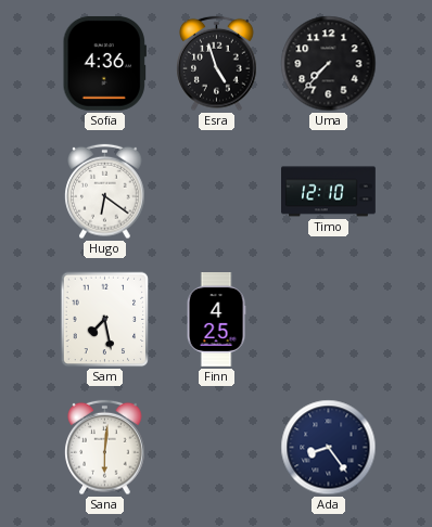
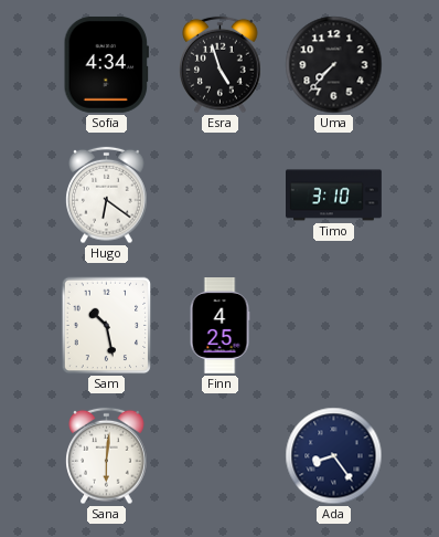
Sofia: 4:36 -> 4:34 (106, 64)
Timo: 12:10 -> 3:10 (334, 196)
Sam: 7:28 -> 10:28 (107, 326)
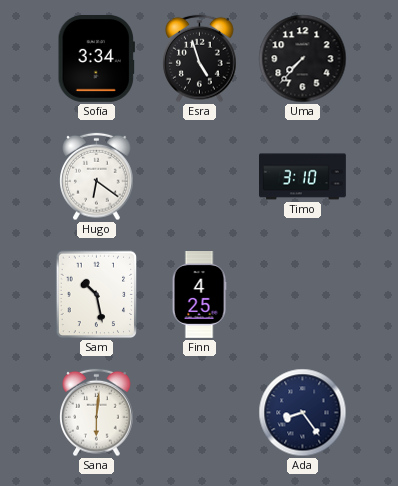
Sofia: 4:34 -> 3:34 (96, 58)
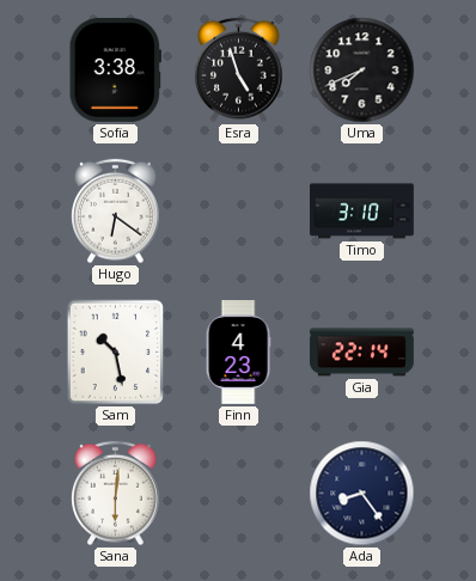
Sofia: 3:34 -> 3:38 (115, 69)
Uma: 7:37 -> 7:41 (362, 71)
Finn: 4:25 -> 4:23 (238, 353)
Gia: none -> 22:14 (362, 353)
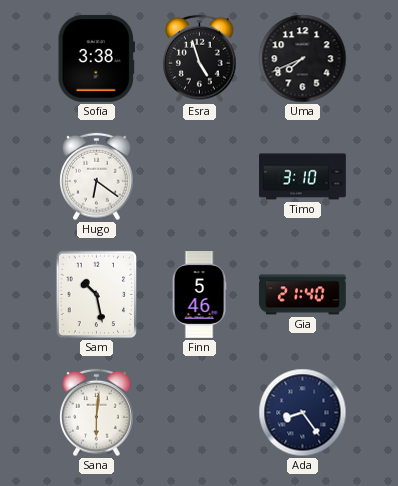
Finn: 4:23 -> 5:46 (199, 295)
Gia: 22:14 -> 21:40 (303, 295)
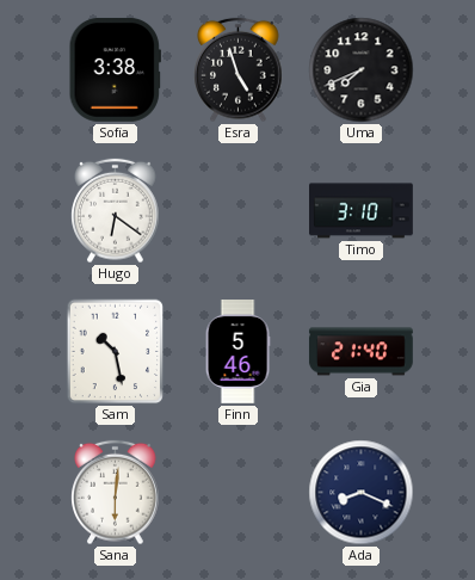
Ada: 8:24 -> 8:19 (362, 493)
